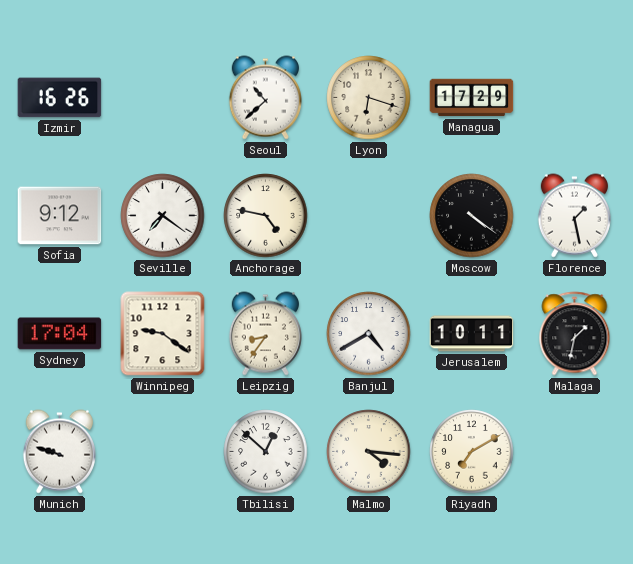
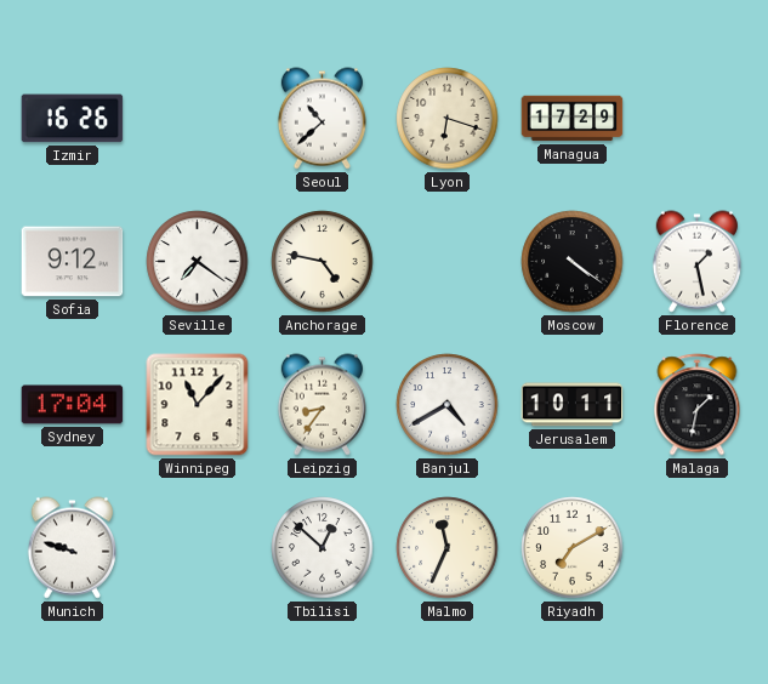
Winnipeg: 9:21 -> 11:07 (198, 405)
Malmo: 4:16 -> 11:34 (448, 548)
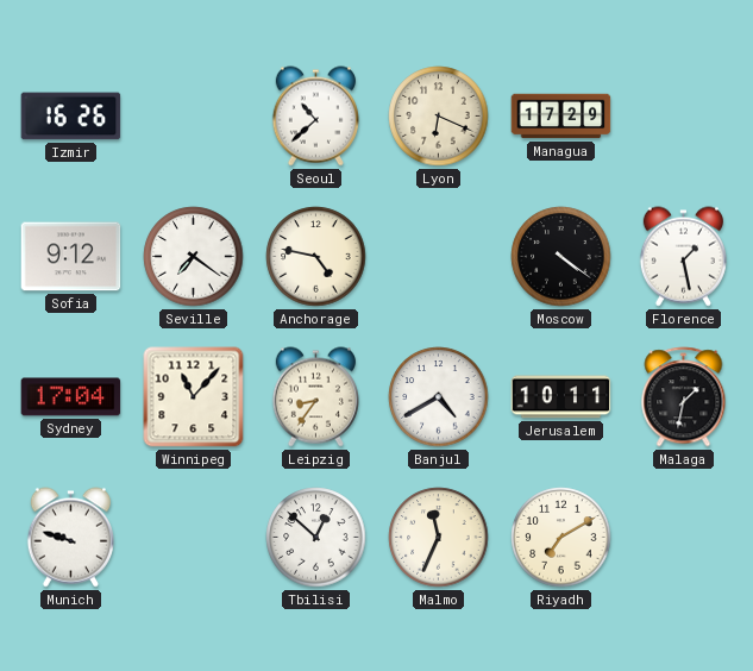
Lyon: 6:18 -> 6:19 (439, 117)
